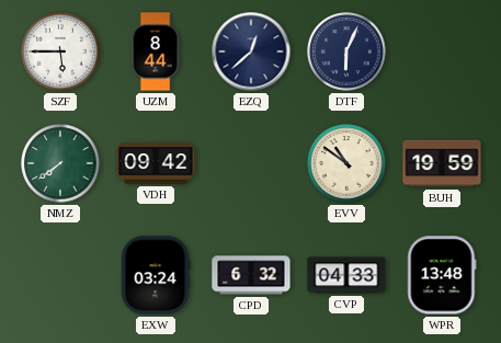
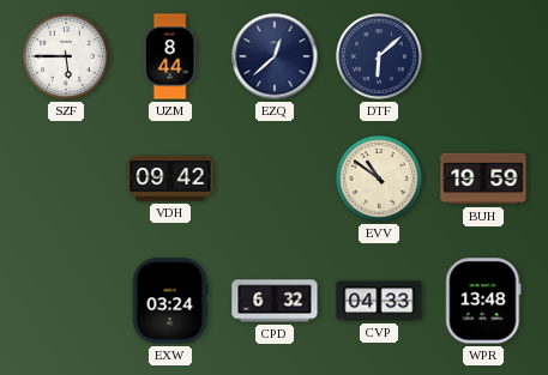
DTF: 6:04 -> 6:08 (379, 56)
NMZ: 7:39 -> none (60, 163)
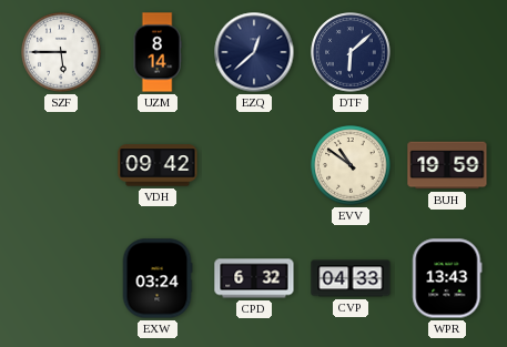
UZM: 8:44 -> 8:14 (158, 52)
WPR: 13:48 -> 13:43 (447, 278)
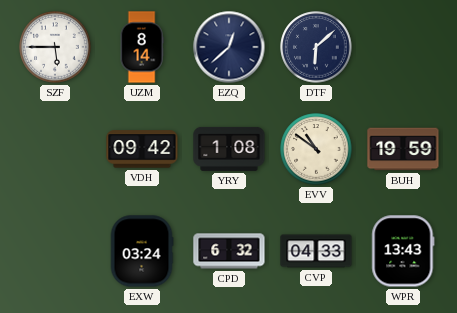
YRY: none -> 1:08 (229, 149)
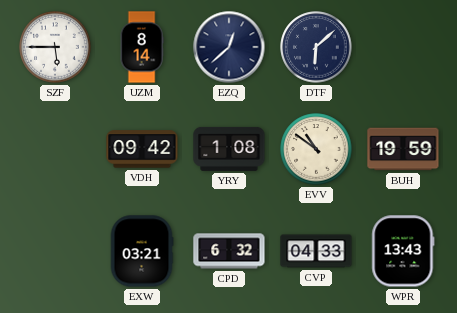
EXW: 03:24 -> 03:21 (142, 251)
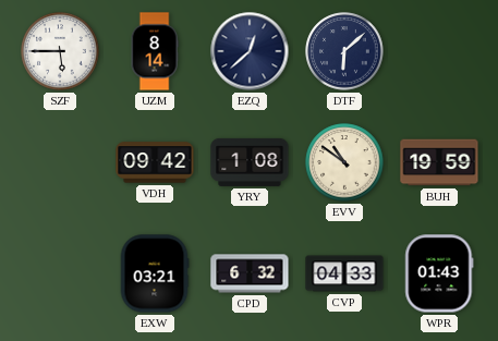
WPR: 13:43 -> 01:43 (439, 273)
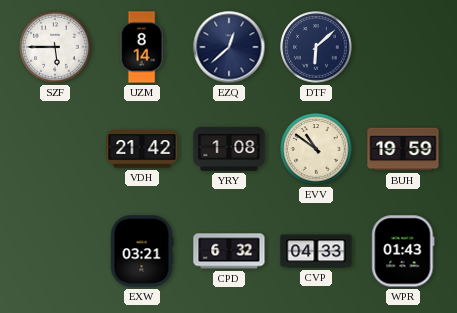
VDH: 09:42 -> 21:42 (142, 149)
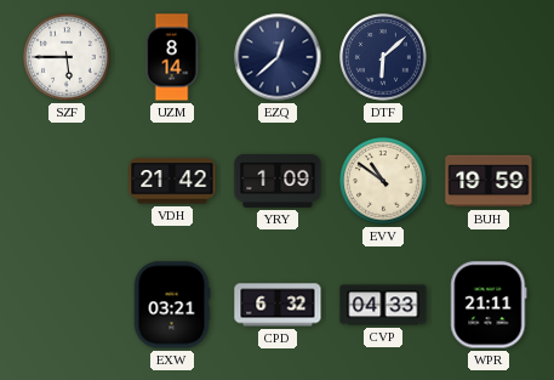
YRY: 1:08 -> 1:09 (278, 181)
WPR: 01:43 -> 21:11 (489, 305)
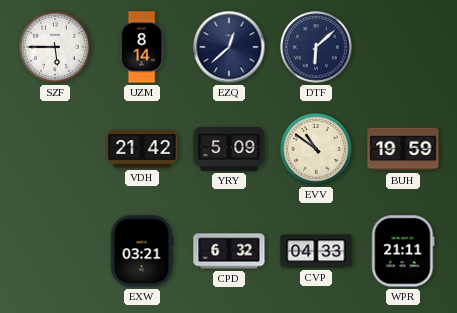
YRY: 1:09 -> 5:09 (229, 149)
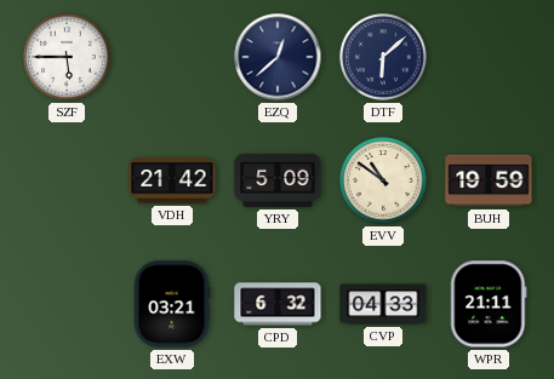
UZM: 8:14 -> none (142, 47)
